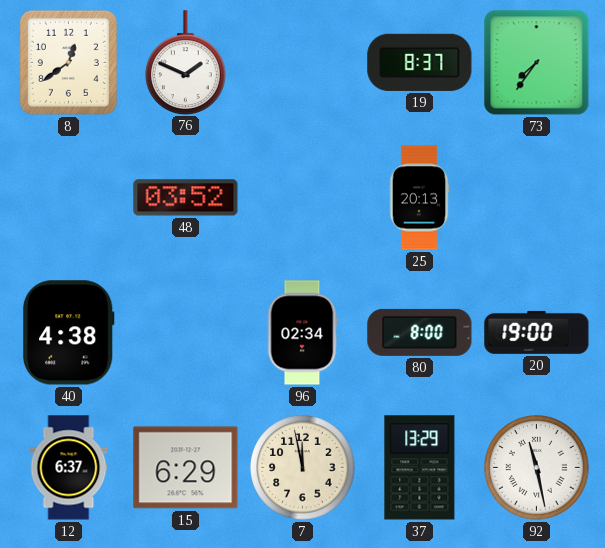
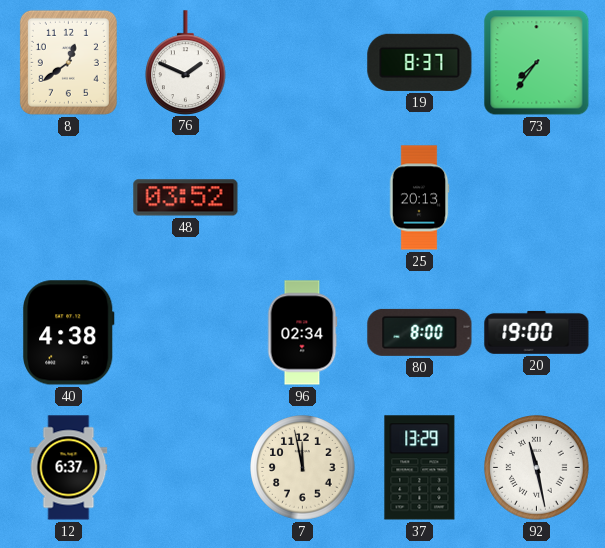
15: 6:29 -> none (186, 468)
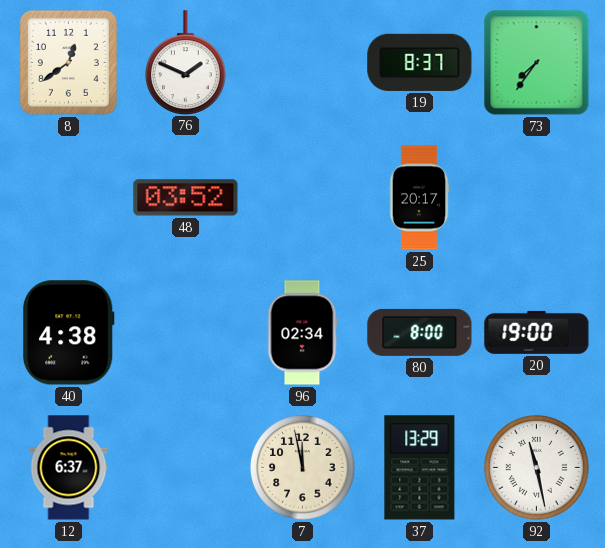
25: 20:13 -> 20:17 (419, 198)
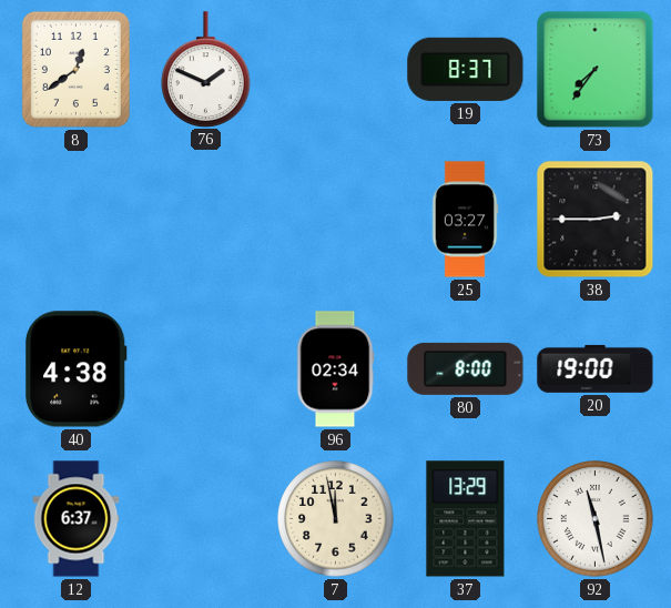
48: 03:52 -> none (186, 198)
25: 20:17 -> 03:27 (465, 220)
38: none -> 2:45 (596, 220)
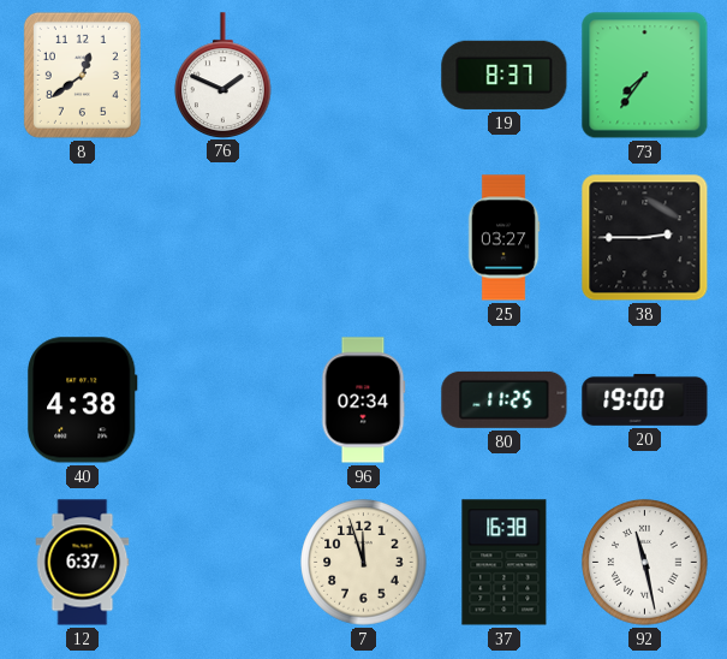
80: 8:00 -> 11:25 (505, 399)
7: 11:58 -> 11:57 (364, 563)
37: 13:29 -> 16:38 (505, 563)
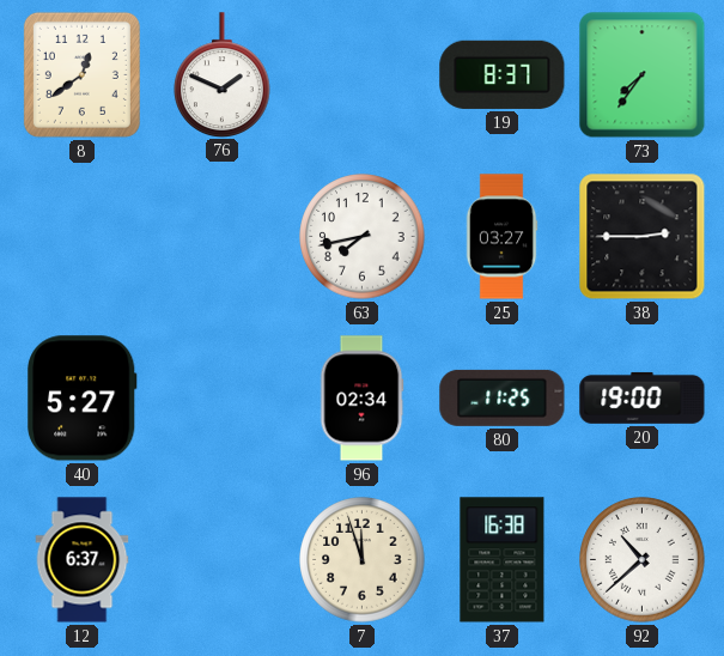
63: none -> 7:43 (363, 237)
40: 4:38 -> 5:27 (83, 399)
92: 11:28 -> 10:38 (643, 560)
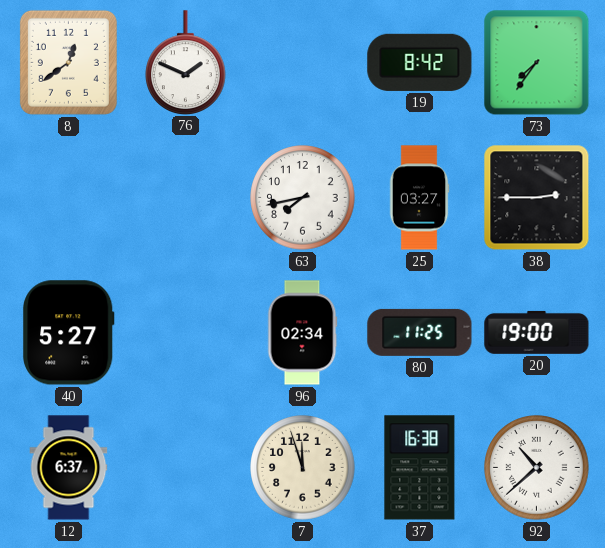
19: 8:37 -> 8:42 (420, 62)
